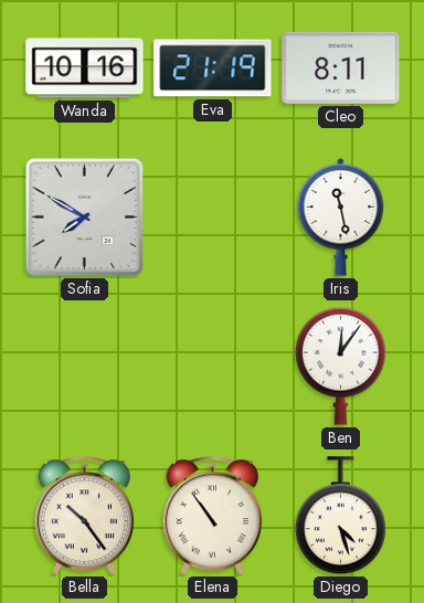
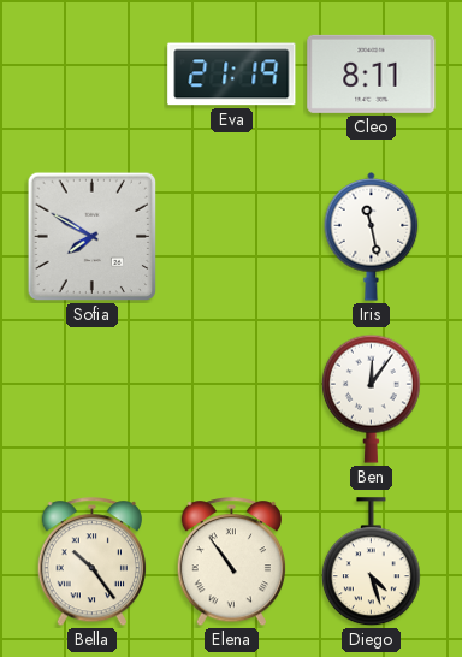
Wanda: 10:16 -> none (85, 68)
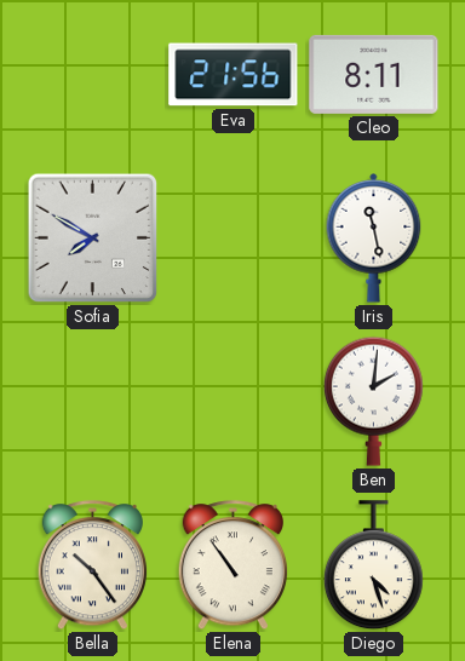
Eva: 21:19 -> 21:56 (234, 75)
Ben: 12:06 -> 2:01 (373, 401)
